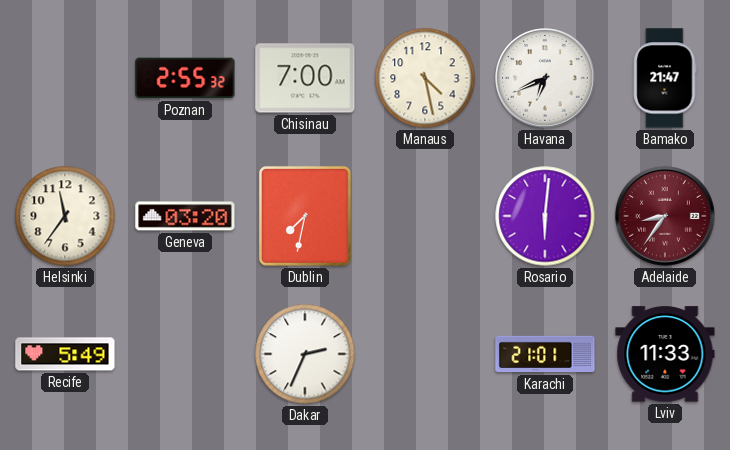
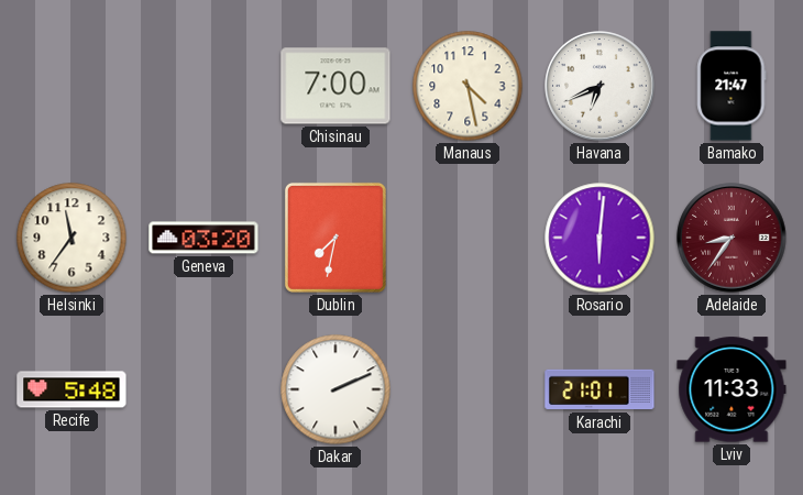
Poznan: 2:55 -> none (185, 78)
Recife: 5:49 -> 5:48 (71, 389)
Dakar: 2:34 -> 2:11 (335, 389)
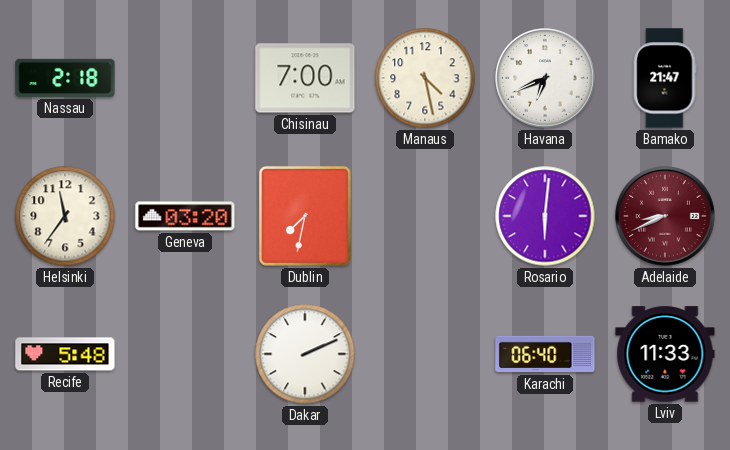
Nassau: none -> 2:18 (65, 78)
Adelaide: 8:36 -> 8:41 (665, 216)
Karachi: 21:01 -> 06:40 (545, 354)
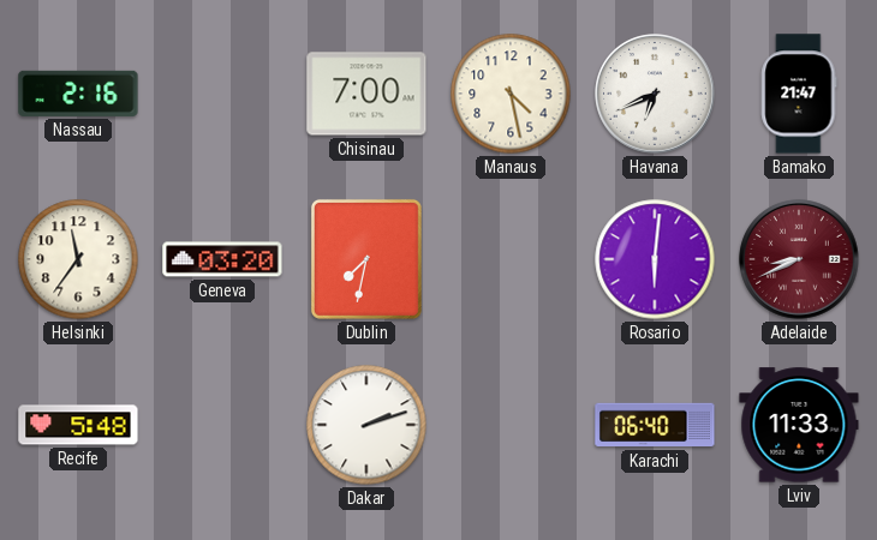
Nassau: 2:18 -> 2:16 (78, 94)
Dakar: 2:11 -> 2:12 (366, 425)
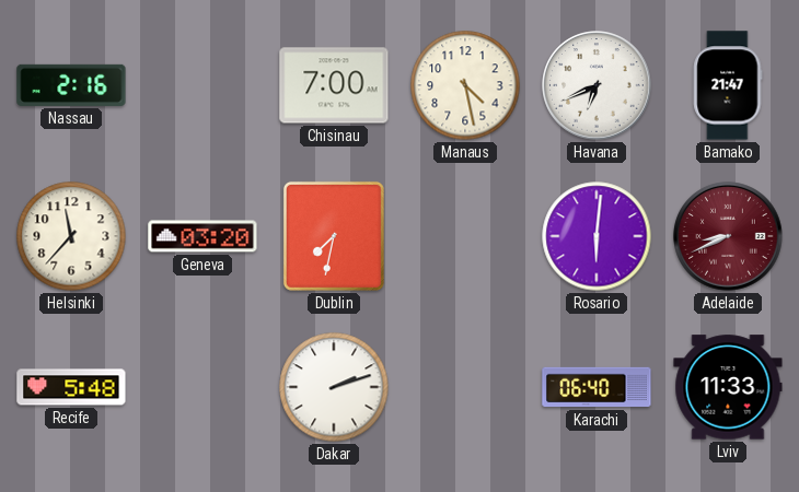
Helsinki: 11:36 -> 11:37 (71, 236)
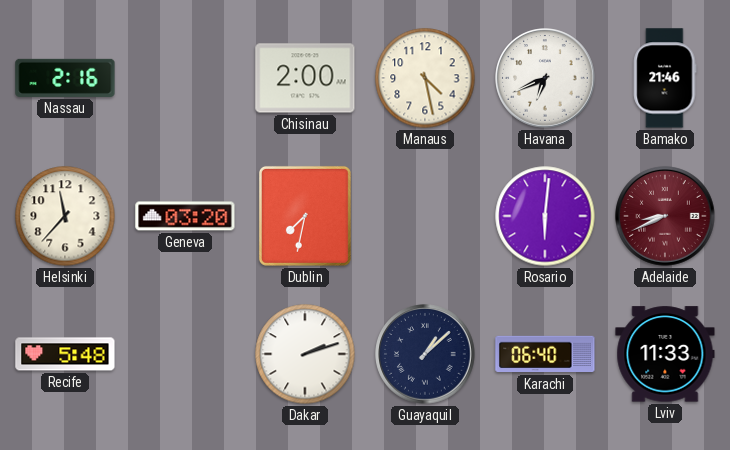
Chisinau: 7:00 -> 2:00 (305, 78)
Bamako: 21:47 -> 21:46 (665, 78)
Guayaquil: none -> 1:08 (425, 354)
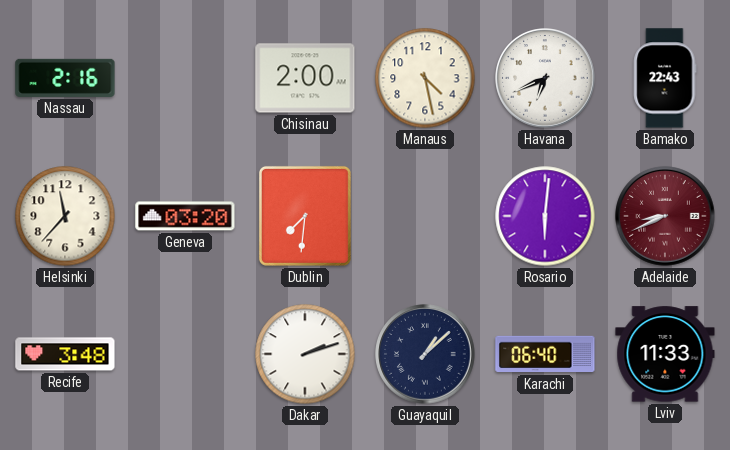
Bamako: 21:46 -> 22:43 (665, 78)
Dublin: 7:32 -> 7:31 (305, 216)
Recife: 5:48 -> 3:48 (65, 354)
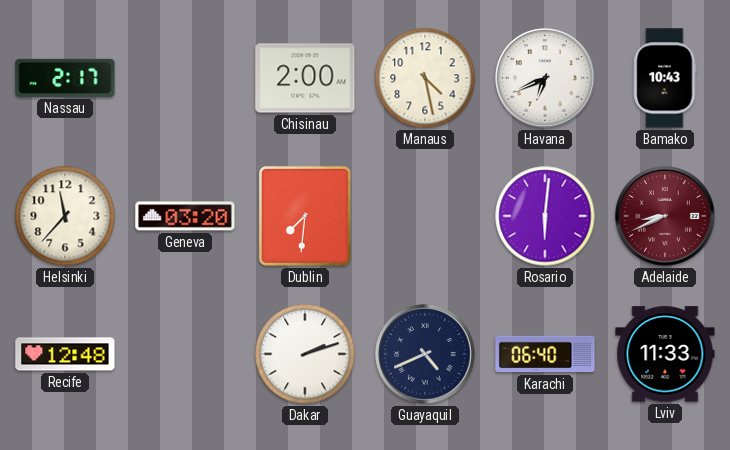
Nassau: 2:16 -> 2:17 (65, 78)
Bamako: 22:43 -> 10:43 (665, 78)
Recife: 3:48 -> 12:48 (65, 354)
Guayaquil: 1:08 -> 4:41 (425, 354)
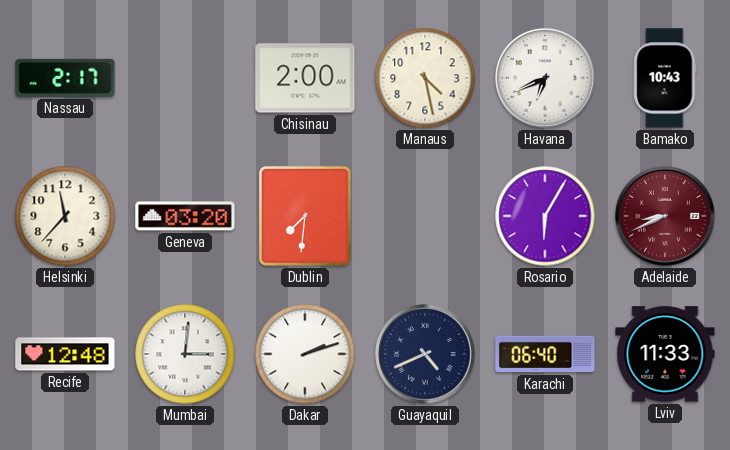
Rosario: 6:01 -> 6:05 (545, 216)
Mumbai: none -> 3:01 (185, 354)
